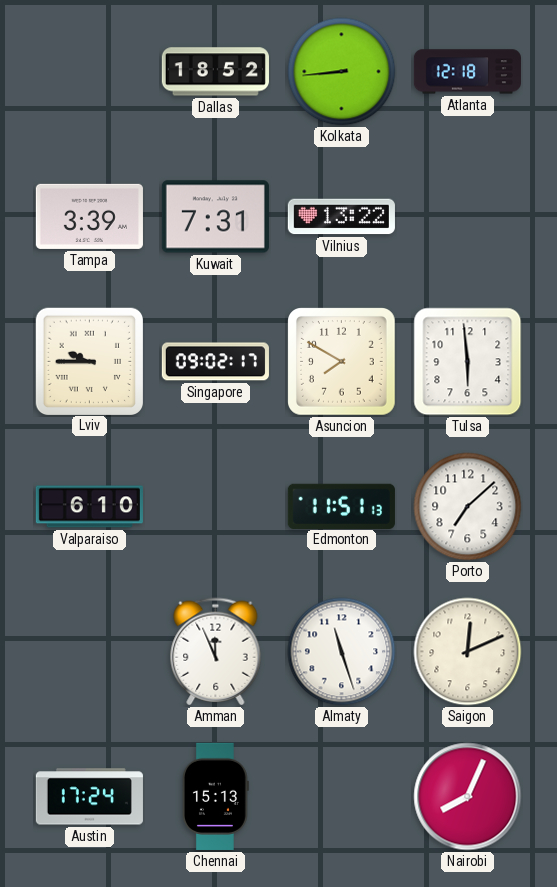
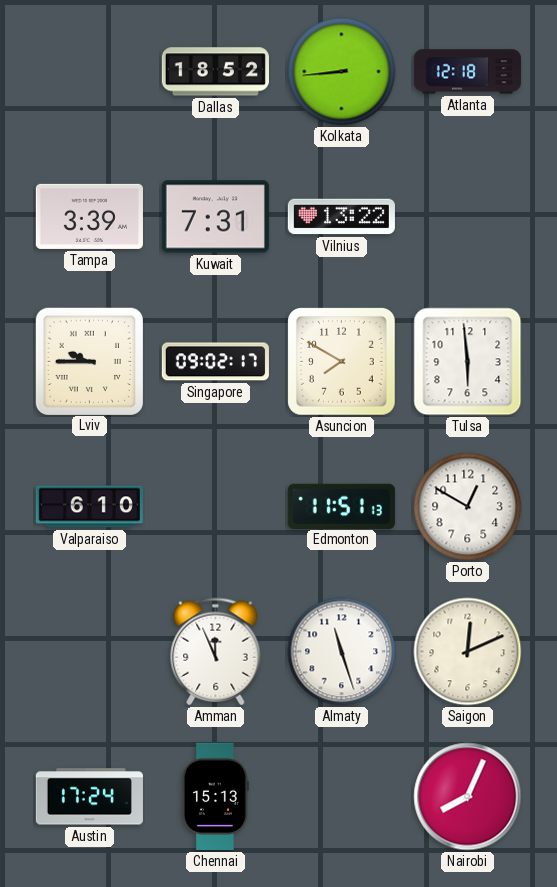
Porto: 7:08 -> 12:50 (468, 507)
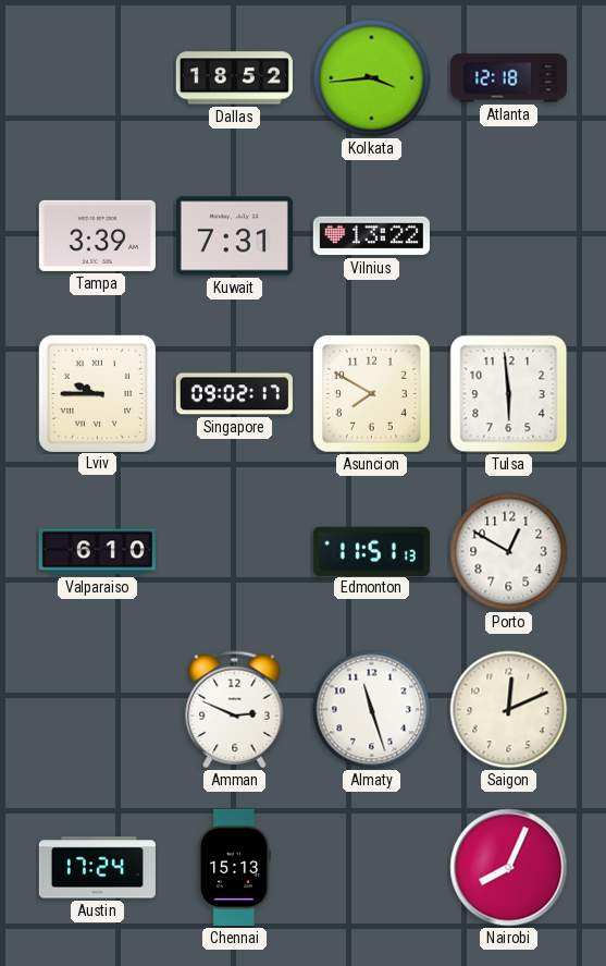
Kolkata: 8:44 -> 3:44 (372, 78)
Amman: 11:56 -> 2:49 (235, 710)
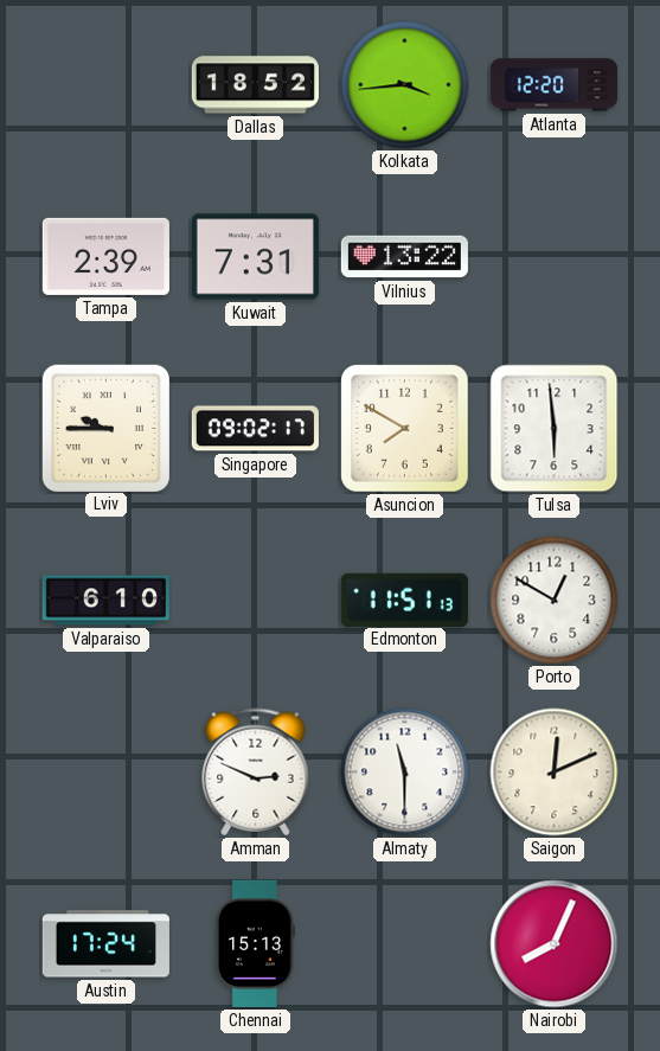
Atlanta: 12:18 -> 12:20 (553, 85)
Tampa: 3:39 -> 2:39 (105, 256)
Almaty: 11:27 -> 11:30 (405, 773)
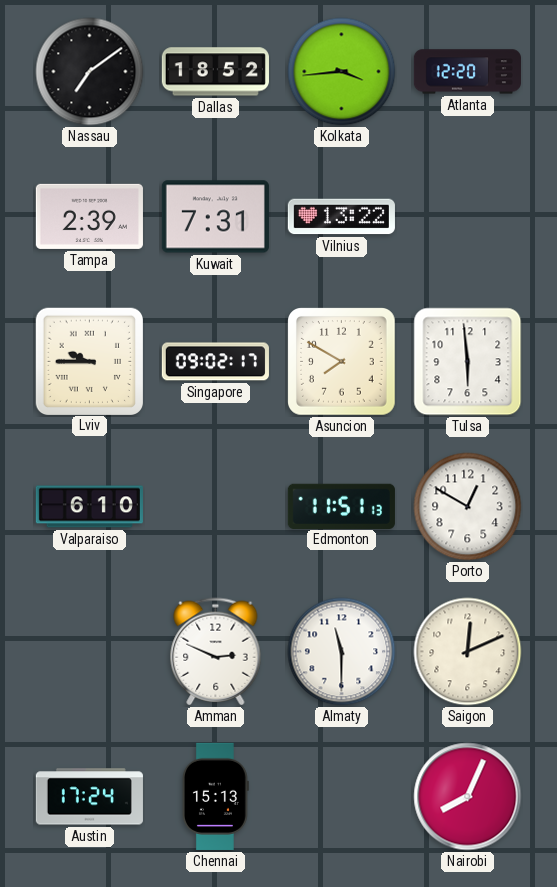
Nassau: none -> 7:09 (90, 72)
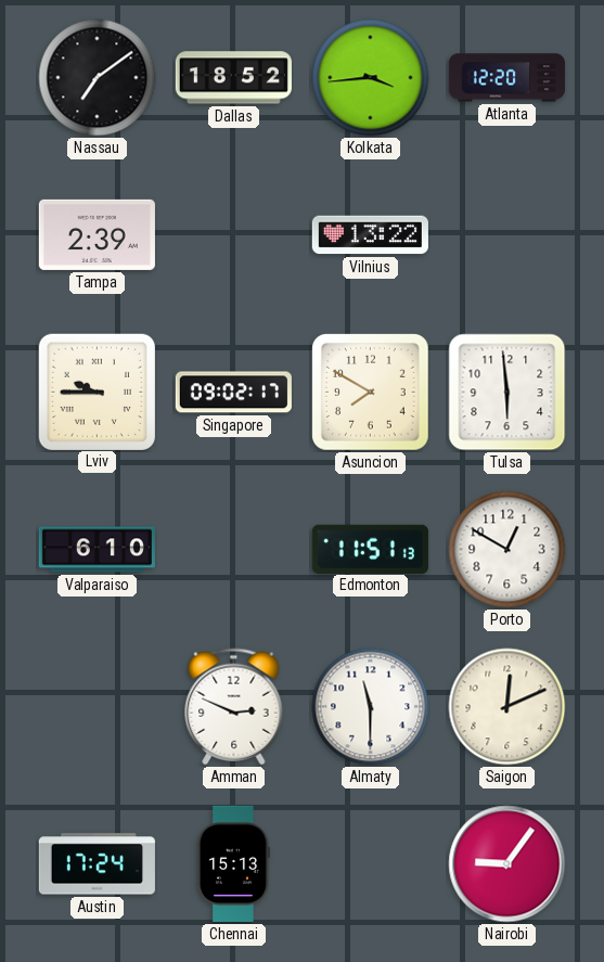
Kuwait: 7:31 -> none (215, 217)
Nairobi: 8:04 -> 9:06 (507, 864)
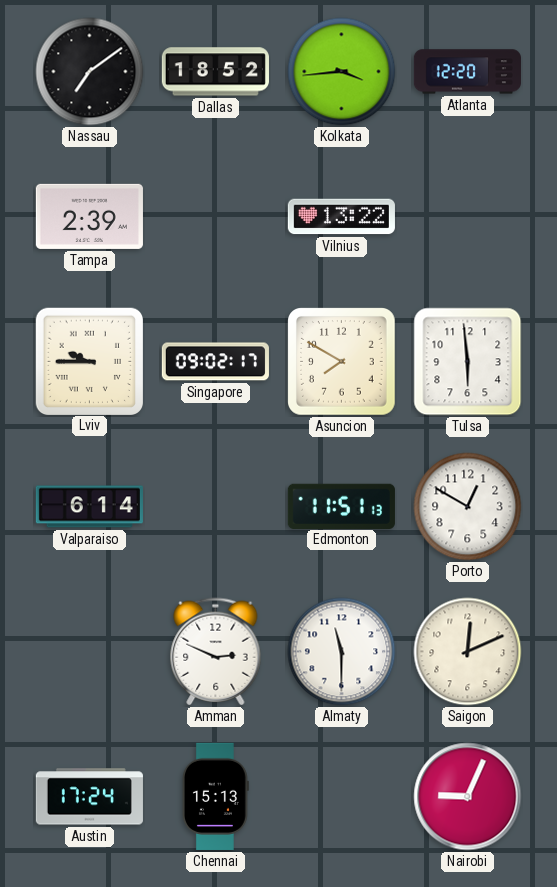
Valparaiso: 6:10 -> 6:14 (89, 507)
Nairobi: 9:06 -> 9:04 (468, 797)
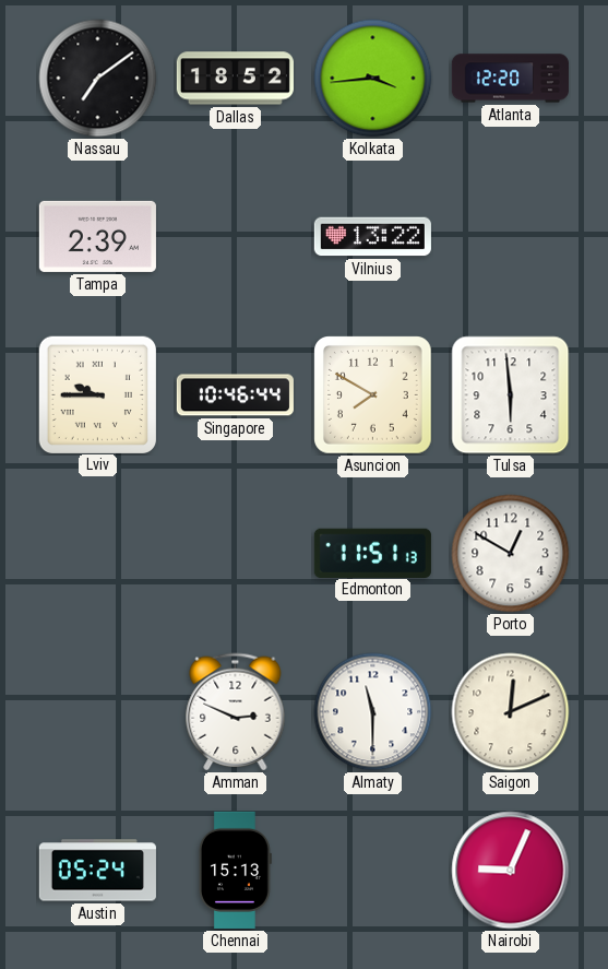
Singapore: 09:02 -> 10:46 (235, 395)
Valparaiso: 6:14 -> none (89, 507)
Austin: 17:24 -> 05:24 (97, 871)
